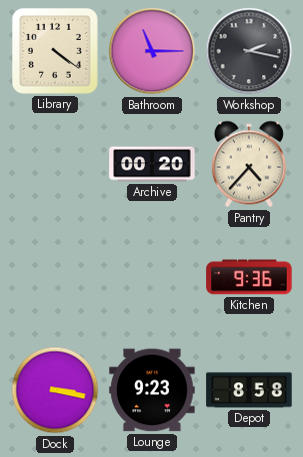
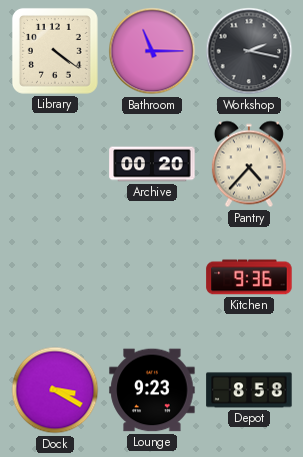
Dock: 3:17 -> 3:20 (55, 390)
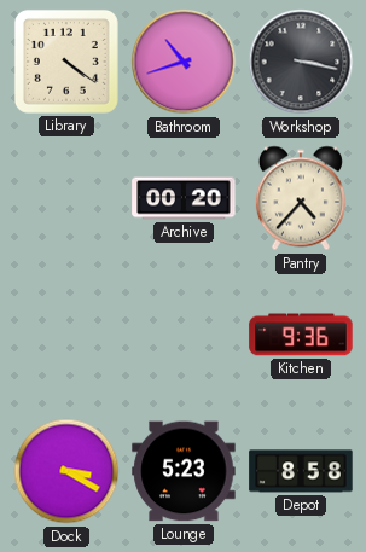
Bathroom: 11:15 -> 10:42 (184, 62)
Workshop: 2:17 -> 3:17 (301, 62)
Lounge: 9:23 -> 5:23 (184, 471)
